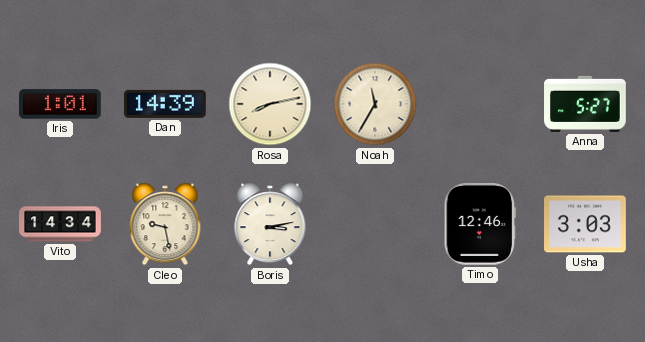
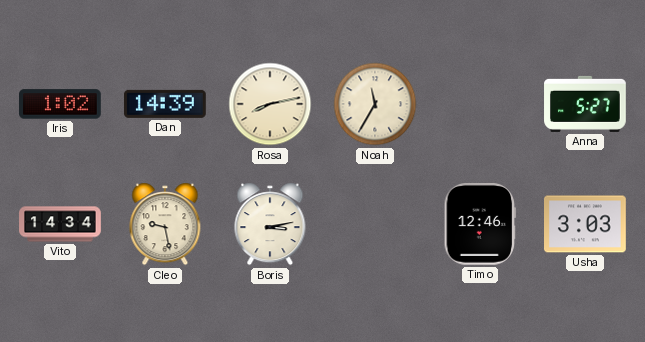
Iris: 1:01 -> 1:02 (61, 104)
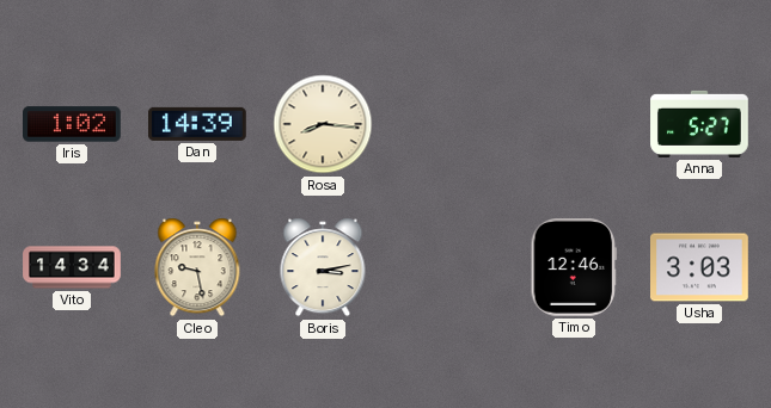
Rosa: 8:13 -> 8:16 (323, 124)
Noah: 11:35 -> none (375, 104)
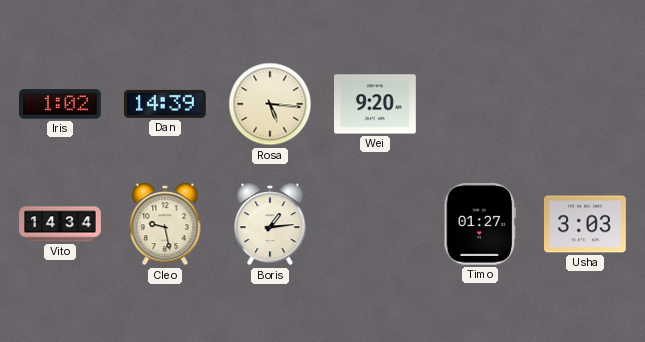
Rosa: 8:16 -> 5:16 (270, 104)
Wei: none -> 9:20 (376, 104)
Anna: 5:27 -> none (699, 124)
Boris: 3:13 -> 1:14 (270, 224)
Timo: 12:46 -> 01:27 (480, 225)
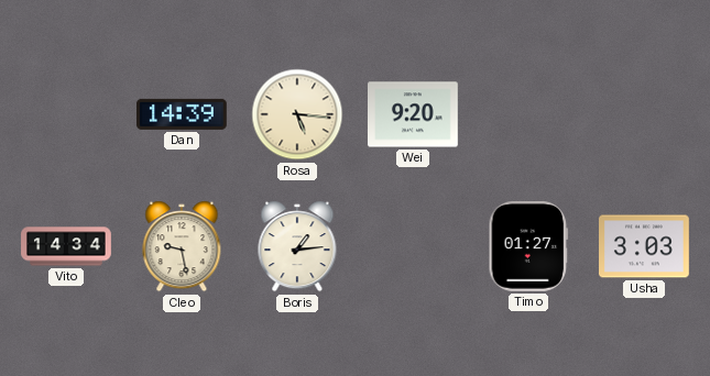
Iris: 1:02 -> none (61, 104)
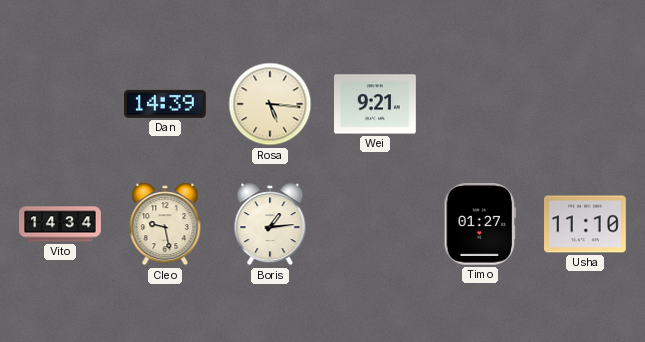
Wei: 9:20 -> 9:21 (376, 104)
Usha: 3:03 -> 11:10 (586, 224)
